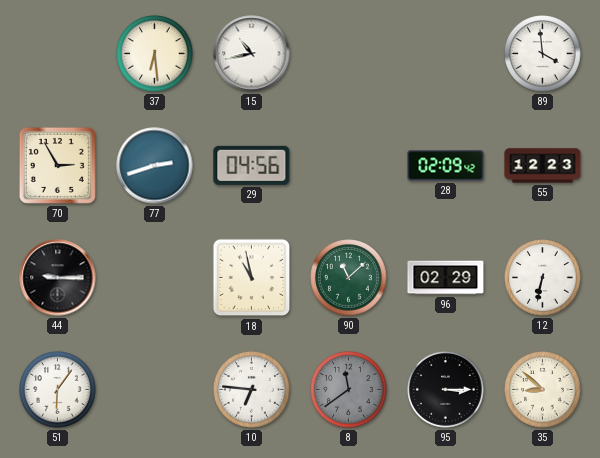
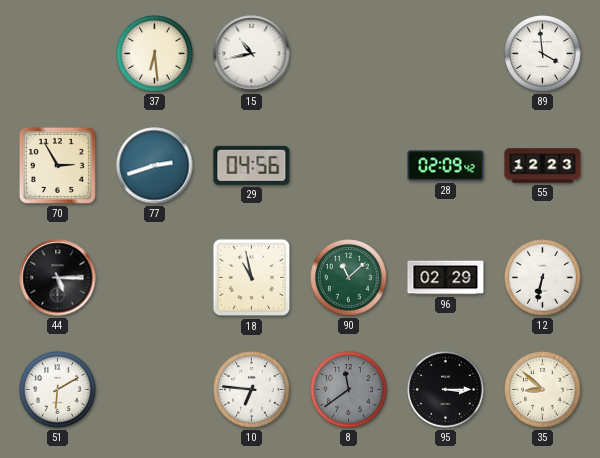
44: 9:15 -> 5:15 (58, 278)
51: 6:06 -> 6:10 (58, 390)
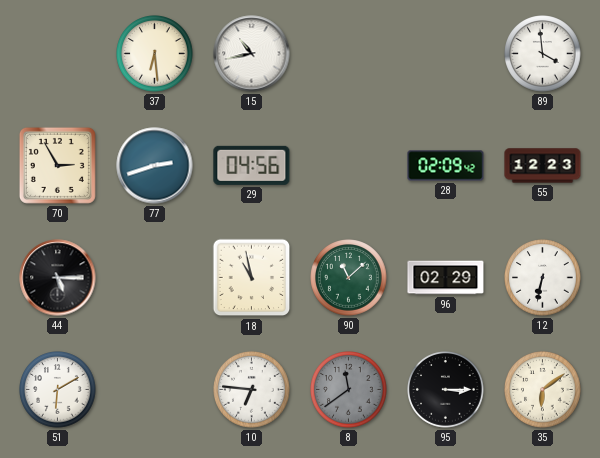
35: 8:52 -> 6:09 (543, 390)
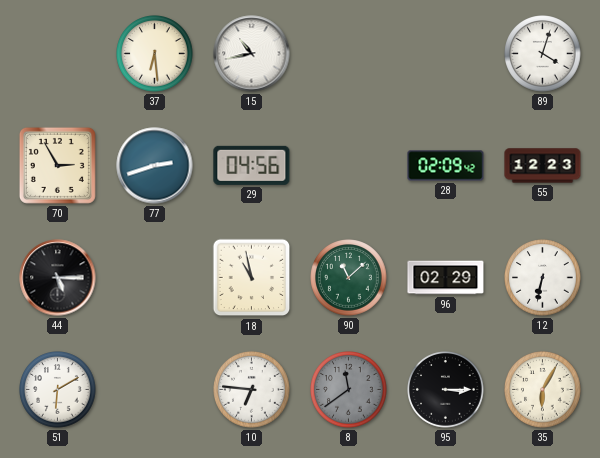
89: 3:59 -> 4:03 (543, 54)
35: 6:09 -> 6:05 (543, 390)
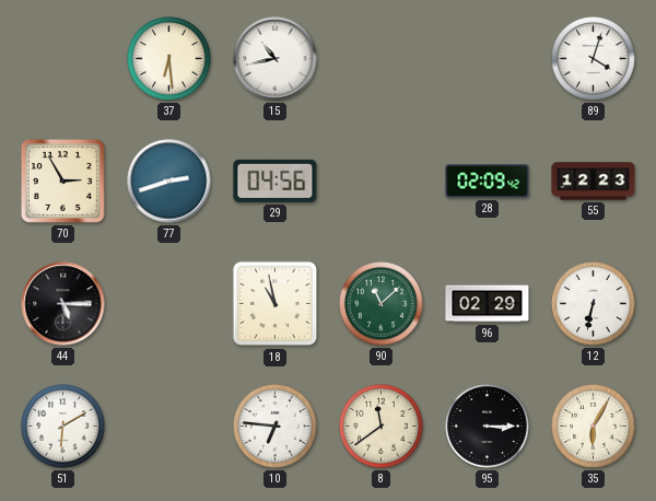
8 dial: grey -> cream (382, 427)
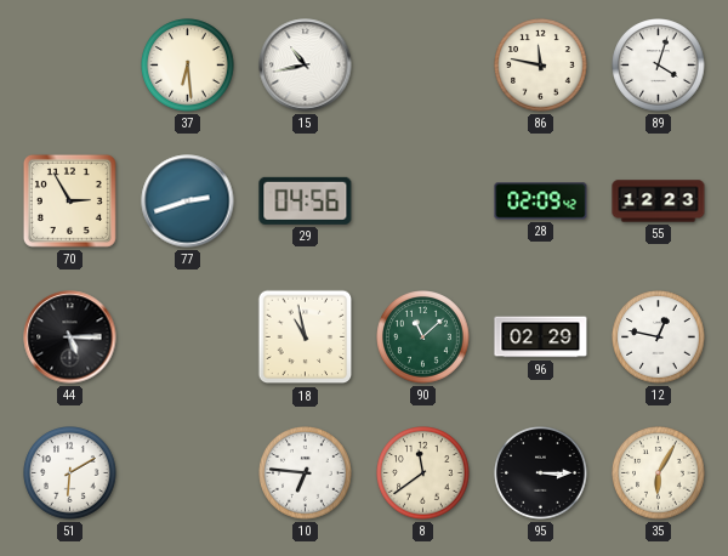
86: none -> 11:47 (541, 66)
12: 6:32 -> 12:47 (659, 337)
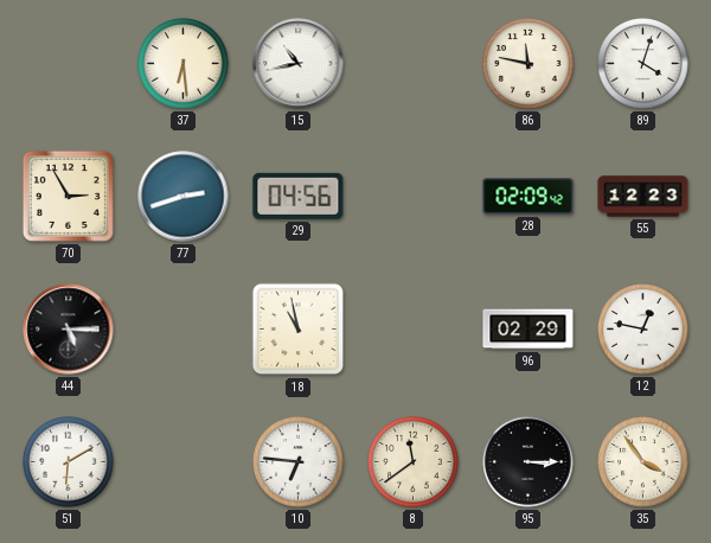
90: 11:08 -> none (423, 337)
35: 6:05 -> 3:54 (643, 462)
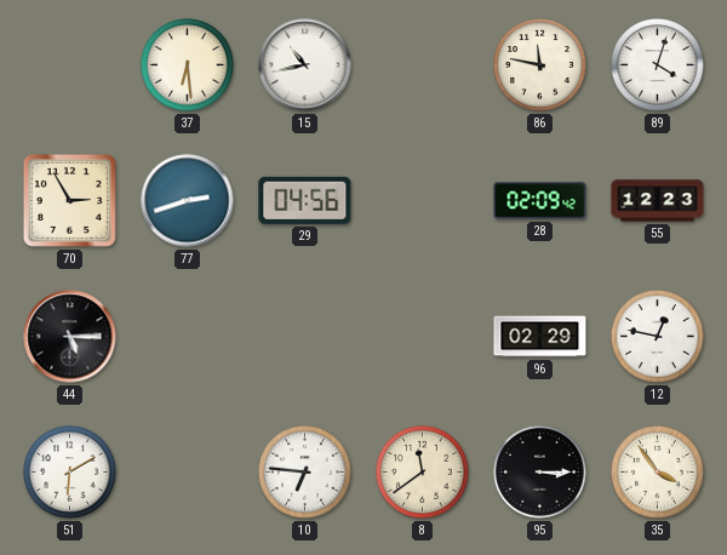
18: 10:58 -> none (299, 330)
